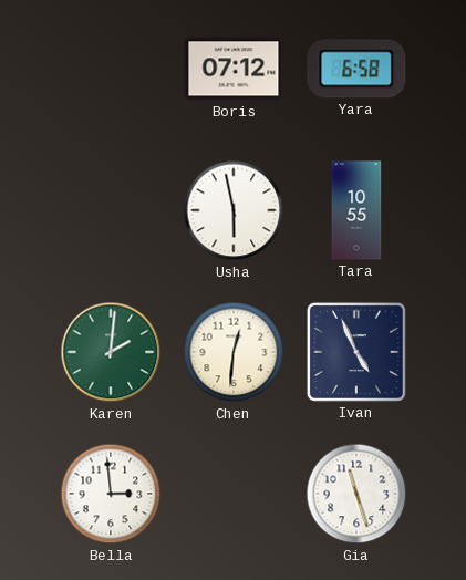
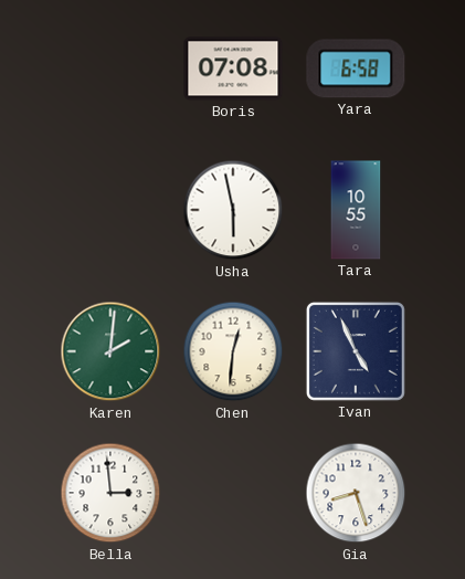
Boris: 07:12 -> 07:08 (233, 69)
Gia: 11:27 -> 8:27 (356, 493)
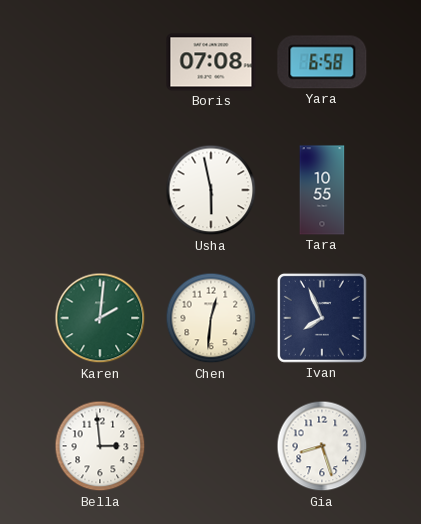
Ivan: 4:56 -> 7:56 (322, 318)
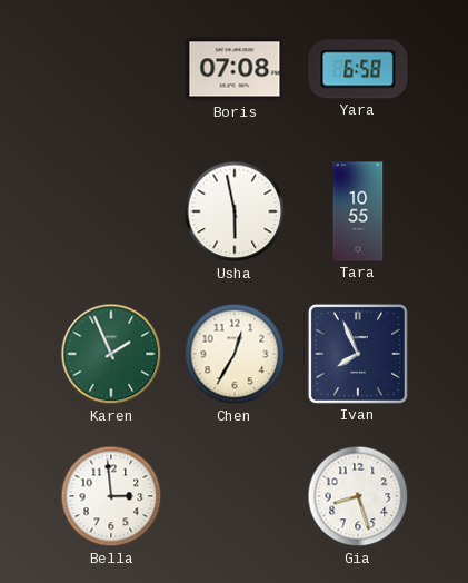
Karen: 2:01 -> 1:56 (111, 354)
Chen: 12:31 -> 12:35 (235, 354)
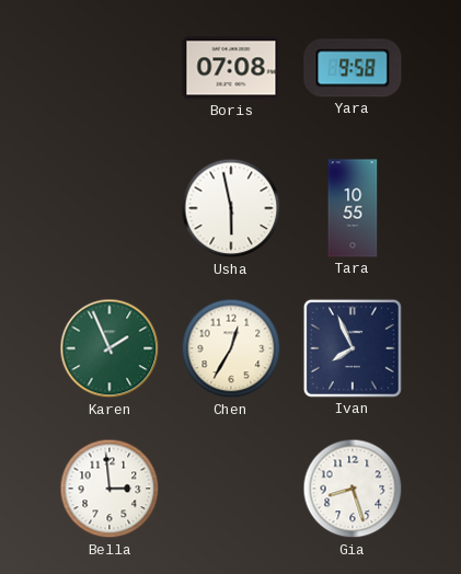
Yara: 6:58 -> 9:58 (353, 68)
